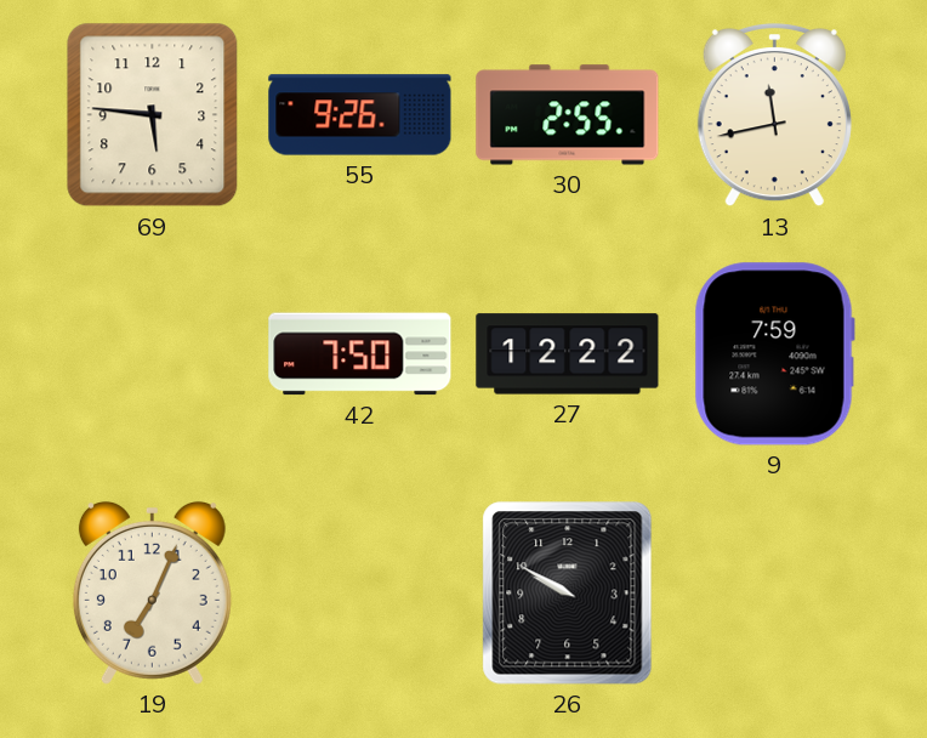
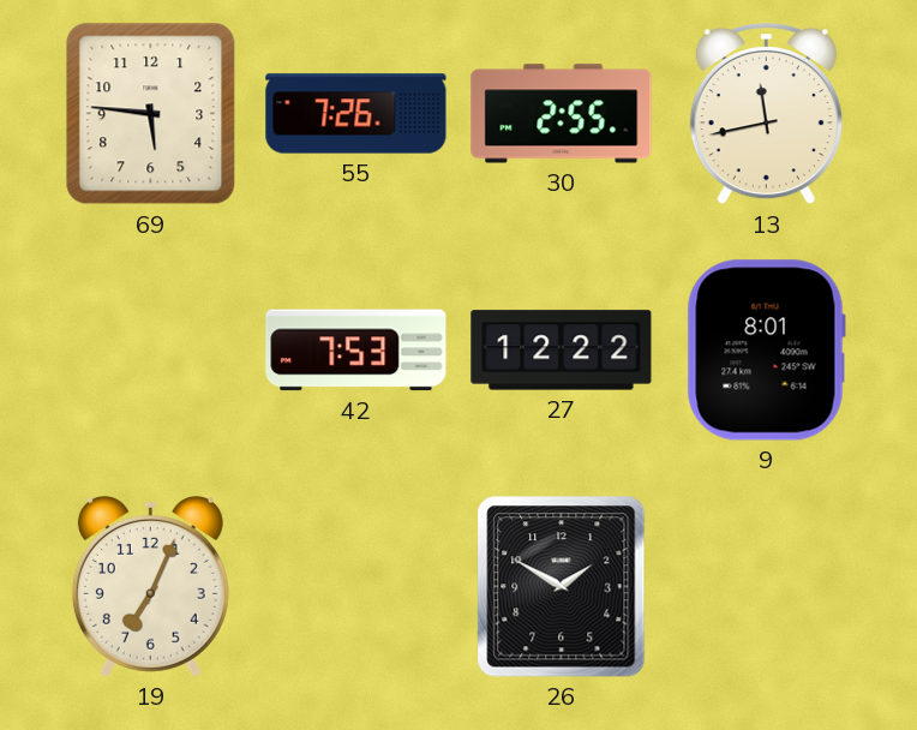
55: 9:26 -> 7:26 (356, 114)
42: 7:50 -> 7:53 (356, 351)
9: 7:59 -> 8:01 (766, 351)
26: 9:50 -> 1:50 (562, 587)
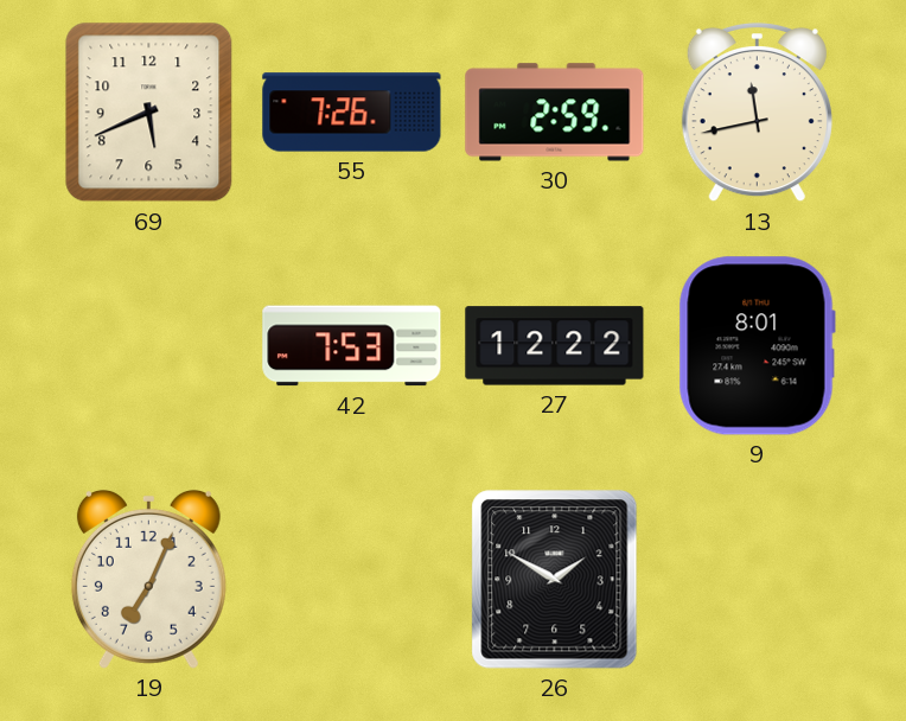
69: 5:46 -> 5:41 (149, 113)
30: 2:55 -> 2:59 (555, 113)
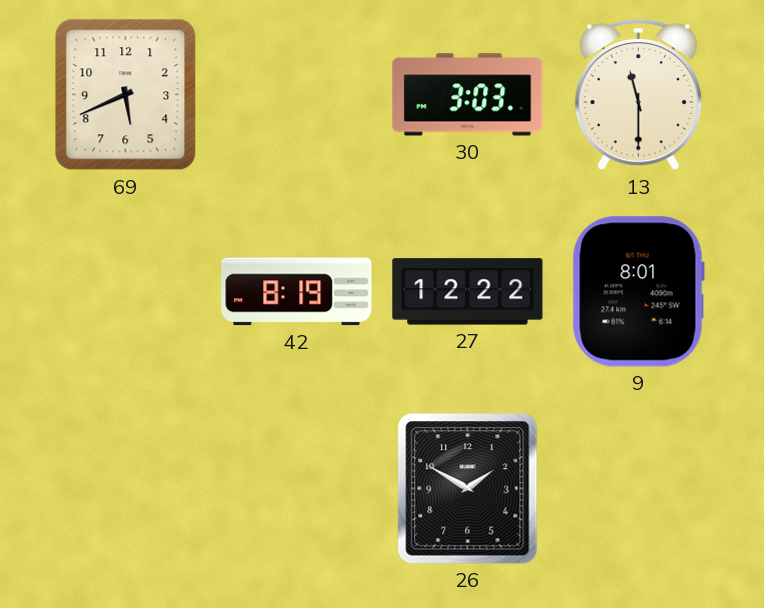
55: 7:26 -> none (352, 113)
30: 2:59 -> 3:03 (468, 95)
13: 11:43 -> 11:30 (638, 95)
42: 7:53 -> 8:19 (297, 292)
19: 7:04 -> none (148, 579)
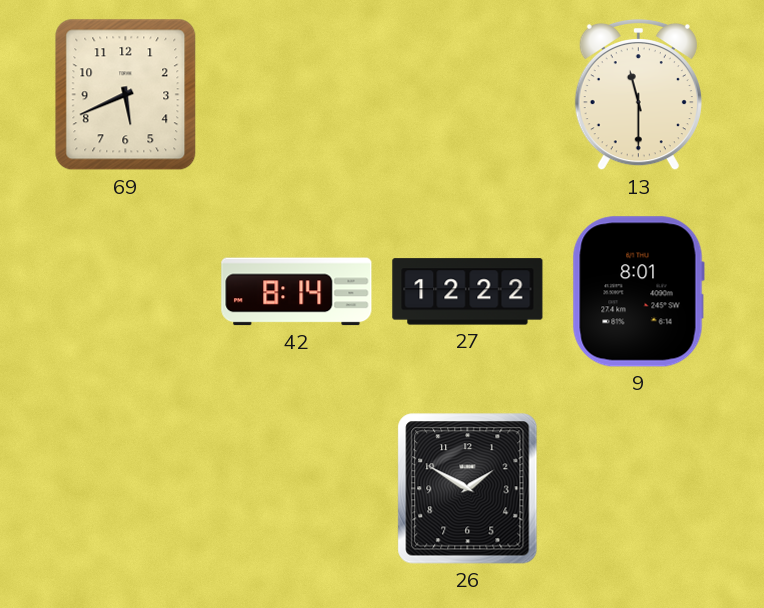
30: 3:03 -> none (468, 95)
42: 8:19 -> 8:14 (297, 292)
